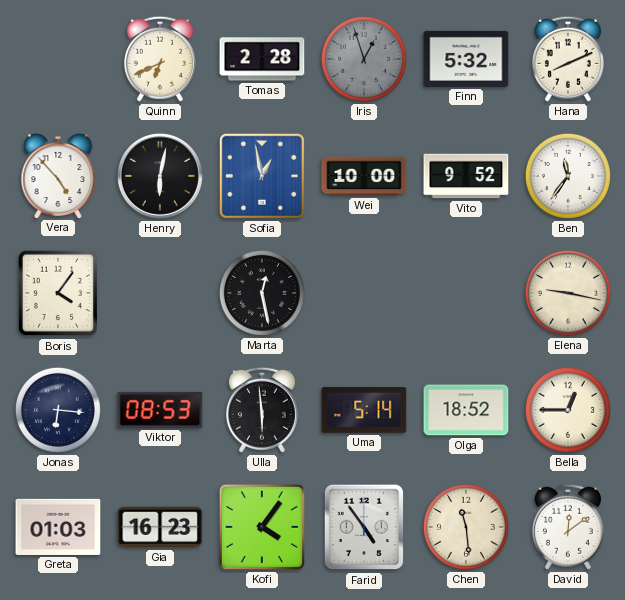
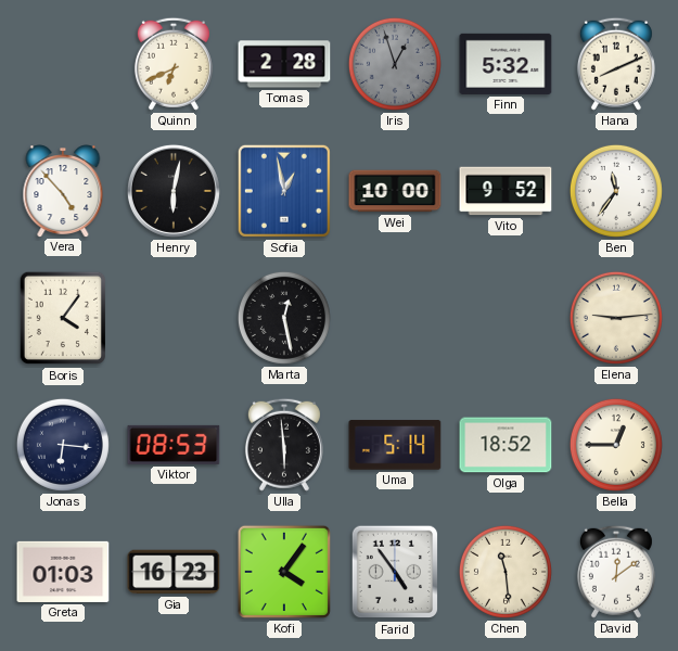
Elena: 9:17 -> 9:14 (616, 318)
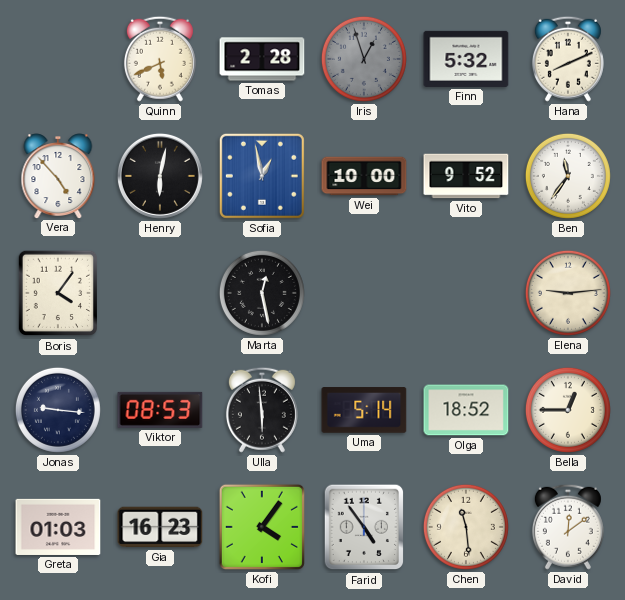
Quinn: 6:41 -> 5:41 (160, 59)
Jonas: 6:16 -> 9:16 (58, 410)
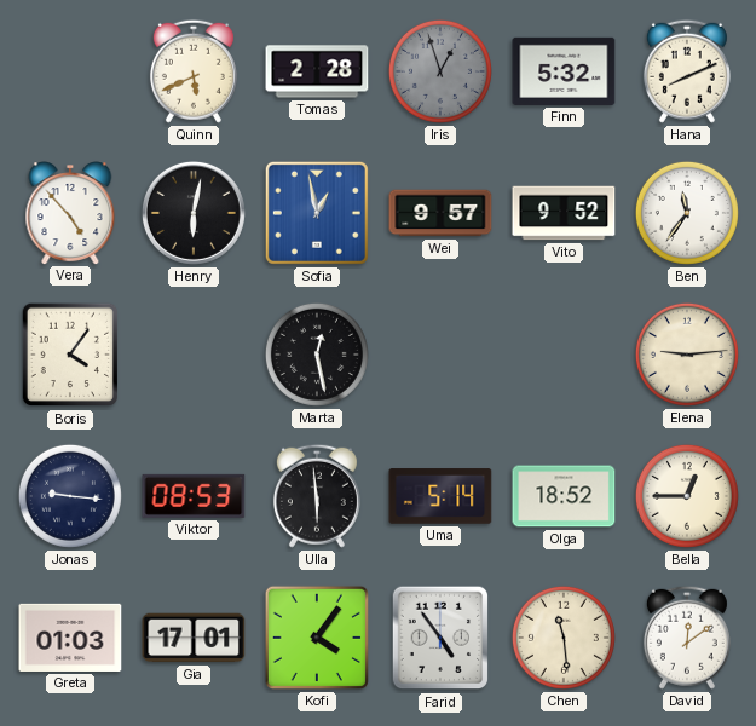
Wei: 10:00 -> 9:57 (440, 213)
Gia: 16:23 -> 17:01 (194, 638)
